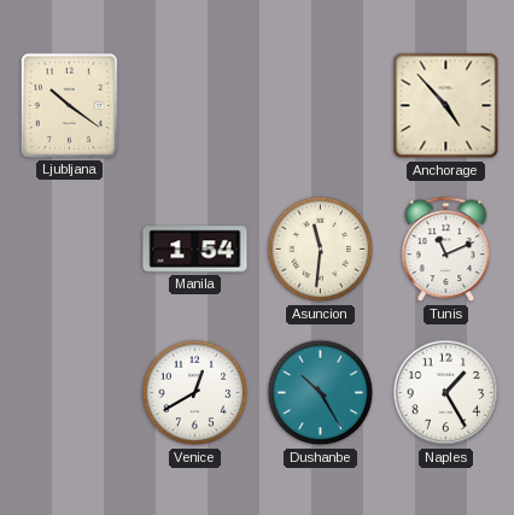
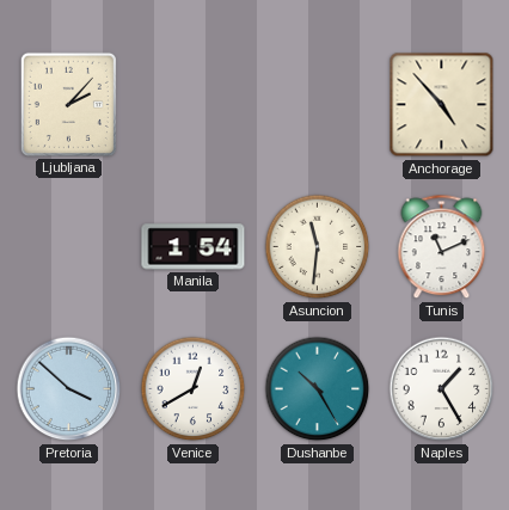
Ljubljana: 10:21 -> 2:07 (68, 104)
Pretoria: none -> 3:52 (69, 389)
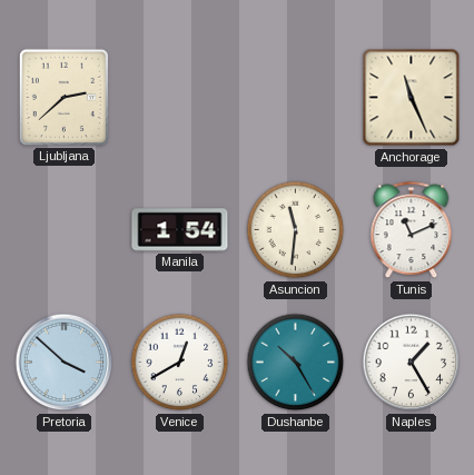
Ljubljana: 2:07 -> 2:38 (63, 97)
Anchorage: 4:53 -> 11:26 (412, 98)
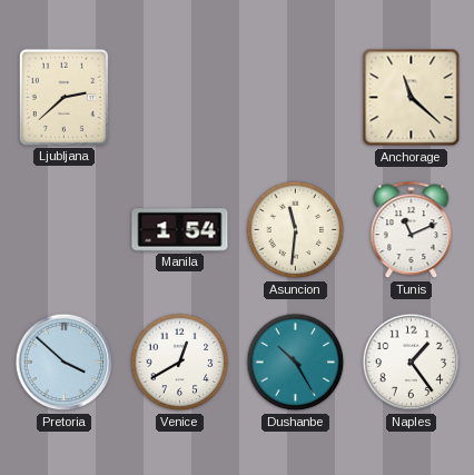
Anchorage: 11:26 -> 11:22 (412, 98)
Naples: 1:25 -> 1:24 (412, 363)
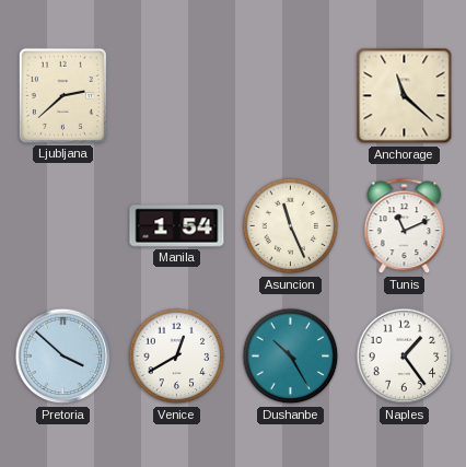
Asuncion: 11:31 -> 11:26 (291, 226)
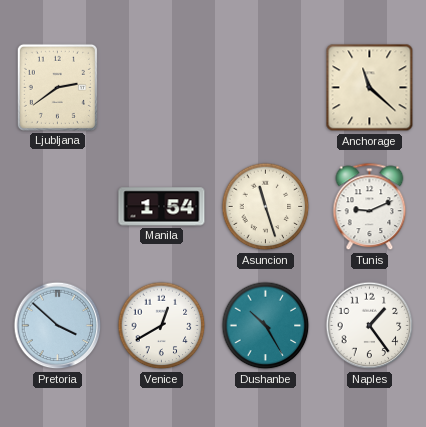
Ljubljana: 2:38 -> 2:39 (57, 87)
Asuncion: 11:26 -> 11:27 (266, 207)
Tunis: 11:11 -> 9:11 (370, 207)
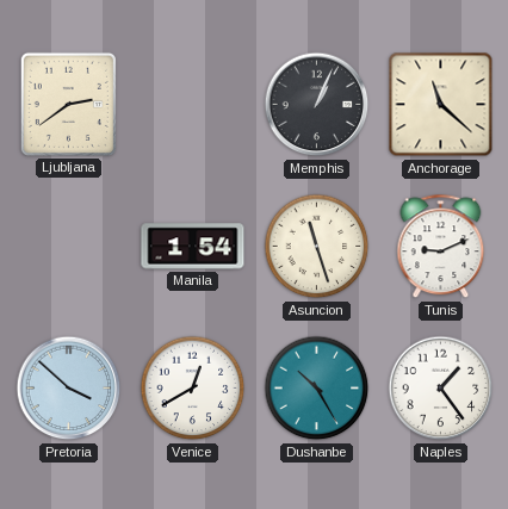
Memphis: none -> 1:04 (317, 105)
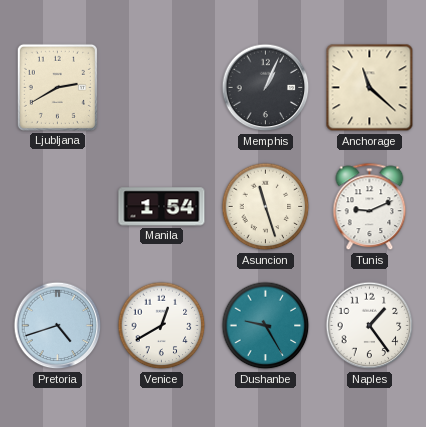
Ljubljana: 2:39 -> 2:40 (57, 87)
Pretoria: 3:52 -> 4:42 (58, 326)
Dushanbe: 10:25 -> 9:25 (266, 326)
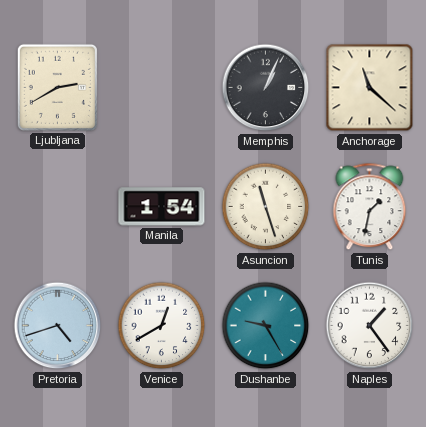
Tunis: 9:11 -> 1:32 (370, 207)
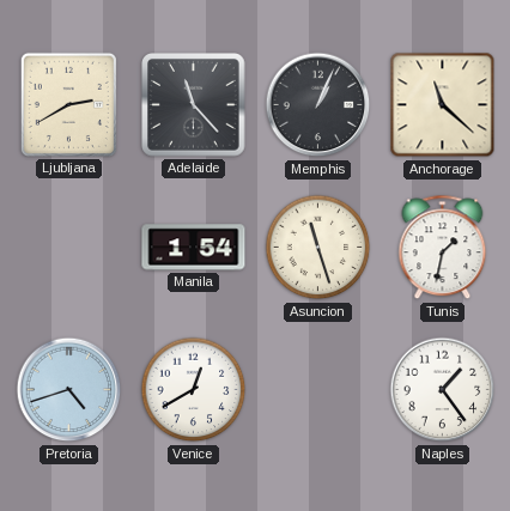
Adelaide: none -> 11:23 (194, 105)
Dushanbe: 9:25 -> none (266, 326)
